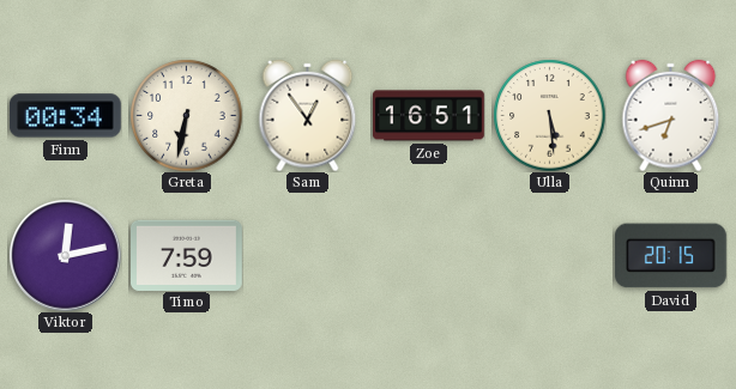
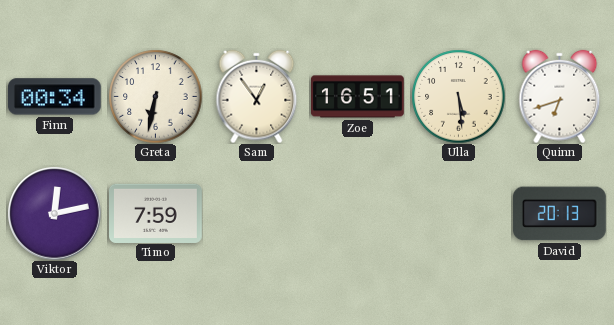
David: 20:15 -> 20:13 (559, 214)
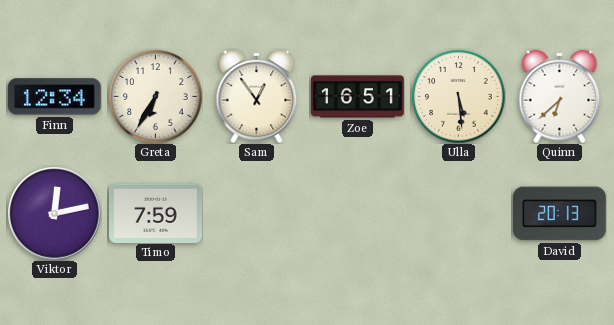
Finn: 00:34 -> 12:34 (54, 97)
Greta: 6:32 -> 6:35 (155, 96)
Quinn: 6:42 -> 6:38 (560, 96)
